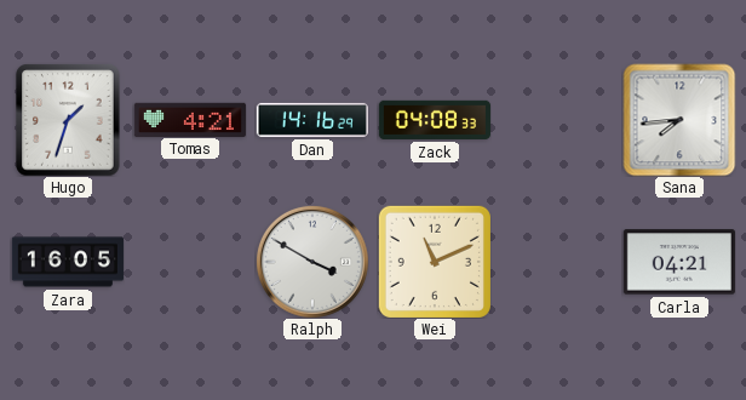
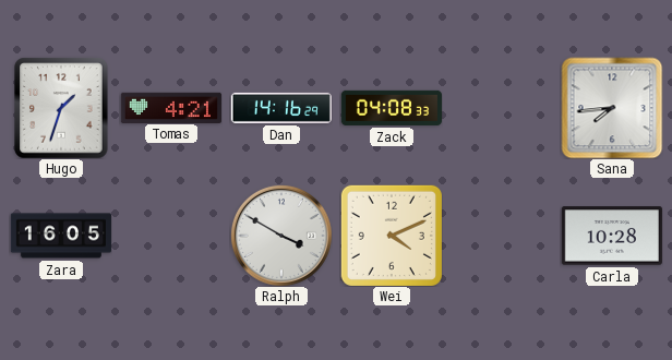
Wei: 11:11 -> 4:11 (392, 236)
Carla: 04:21 -> 10:28 (612, 236)
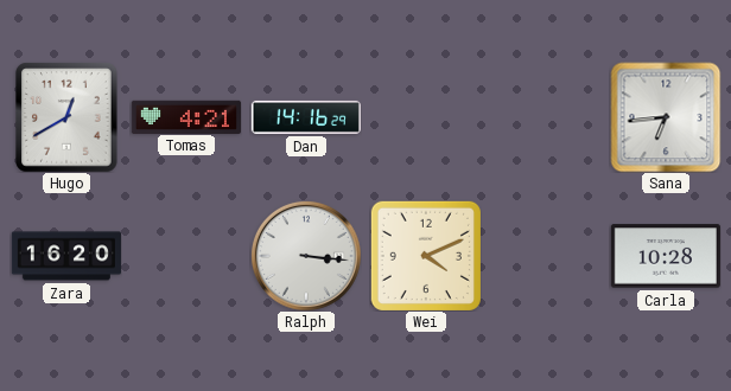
Hugo: 1:33 -> 12:40 (66, 117)
Zack: 04:08 -> none (392, 108)
Sana: 7:44 -> 6:44 (666, 117)
Zara: 16:05 -> 16:20 (66, 256)
Ralph: 3:50 -> 3:16 (306, 256)
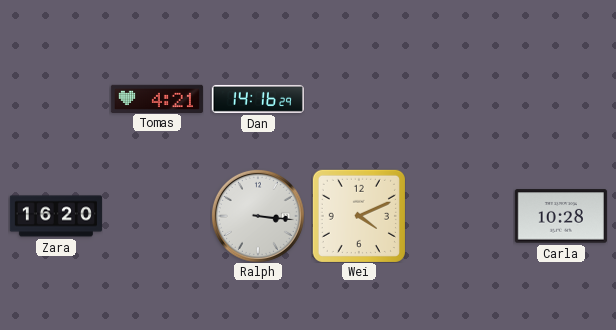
Hugo: 12:40 -> none (66, 117)
Sana: 6:44 -> none (666, 117)
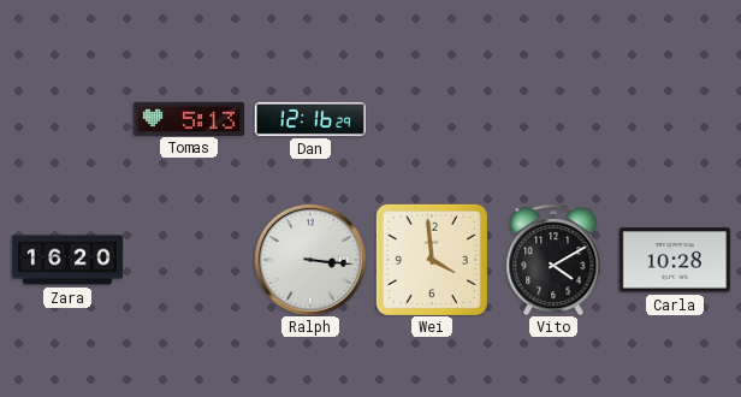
Tomas: 4:21 -> 5:13 (189, 118)
Dan: 14:16 -> 12:16 (310, 119)
Wei: 4:11 -> 3:59 (432, 260)
Vito: none -> 4:10 (553, 260)
